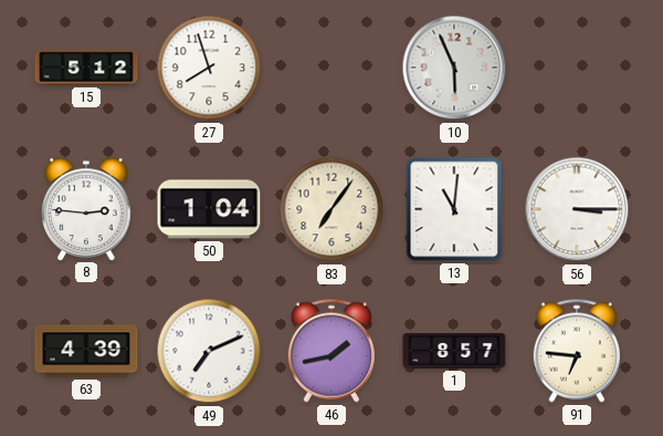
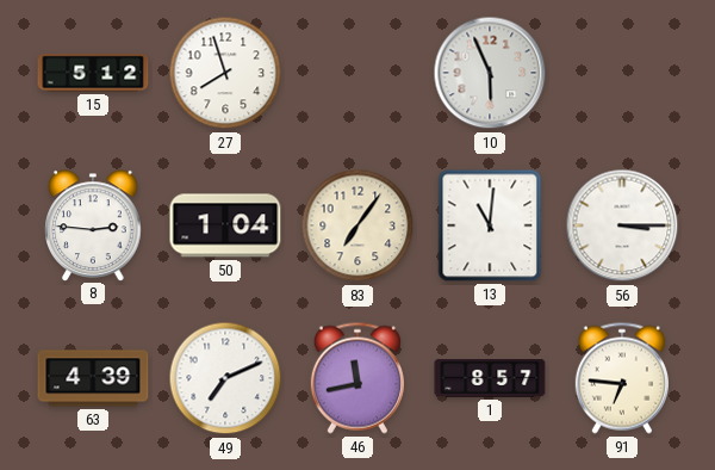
46: 1:43 -> 11:43 (357, 378)
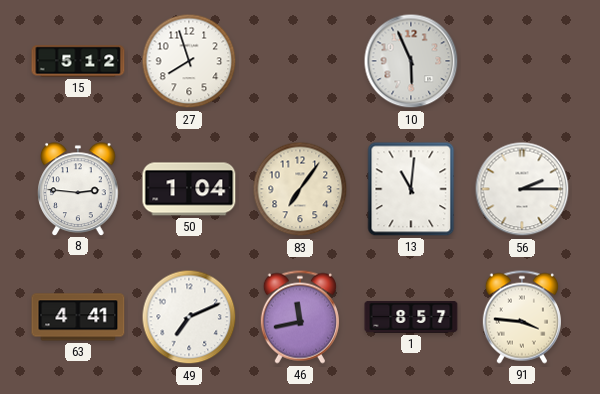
56: 3:15 -> 2:15 (522, 189)
63: 4:39 -> 4:41 (78, 317)
91: 6:46 -> 3:46 (522, 317)
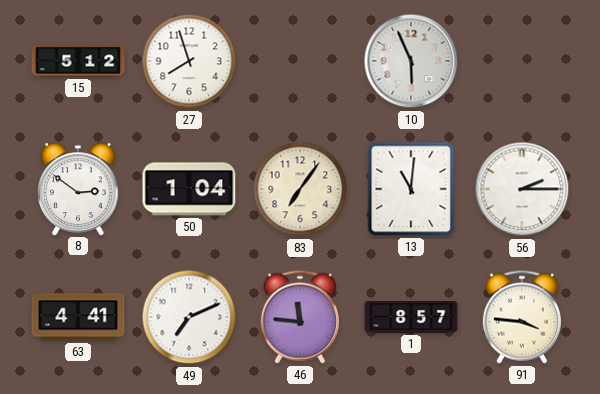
8: 2:46 -> 2:51 (78, 189)
46: 11:43 -> 11:46 (300, 317)
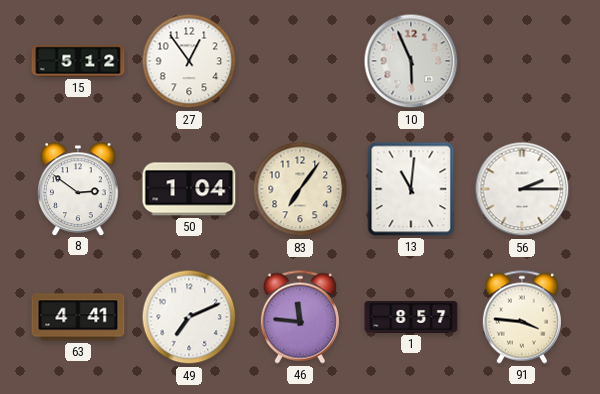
27: 7:57 -> 12:54 (189, 61)
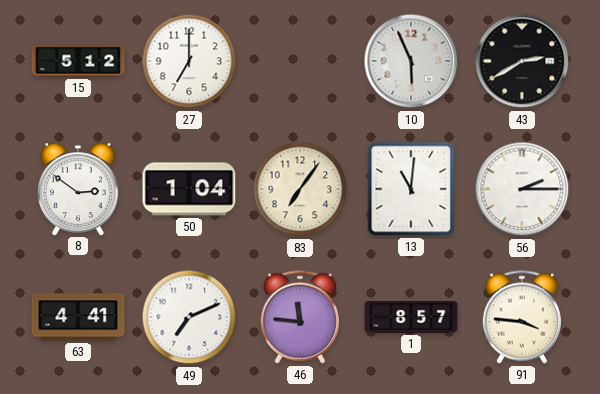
27: 12:54 -> 7:00 (189, 61)
43: none -> 2:40 (522, 61)
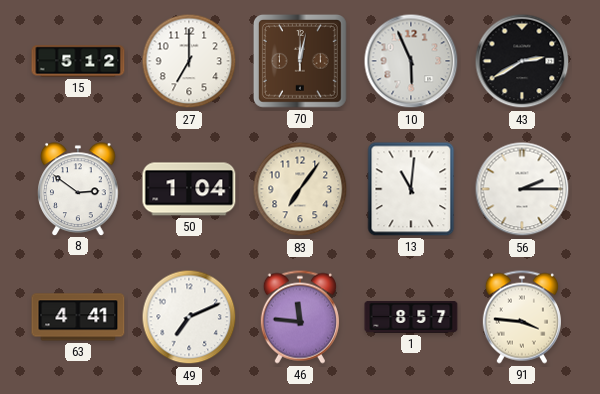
70: none -> 12:02 (300, 61)
